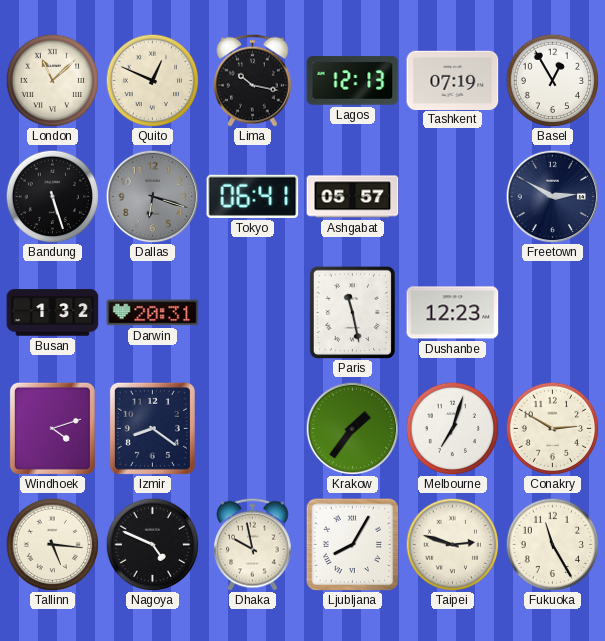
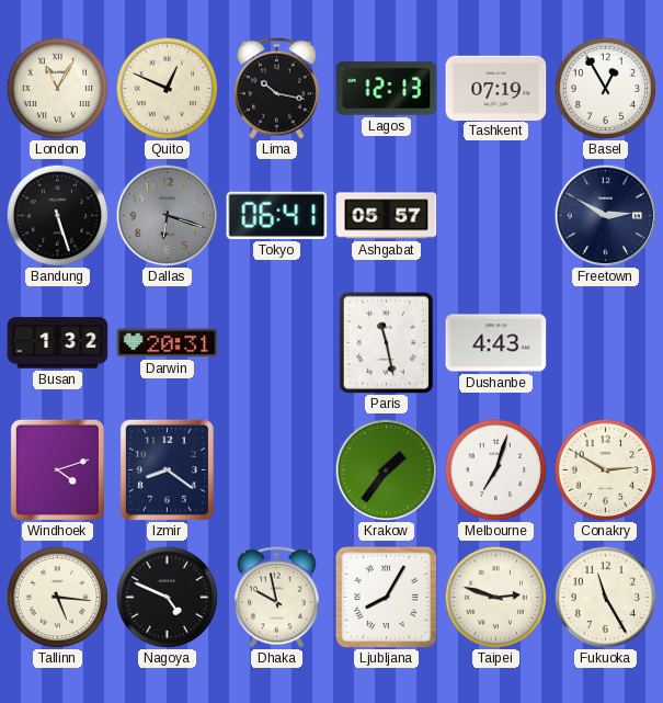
London: 11:08 -> 11:05 (57, 88)
Dushanbe: 12:23 -> 4:43 (496, 343)
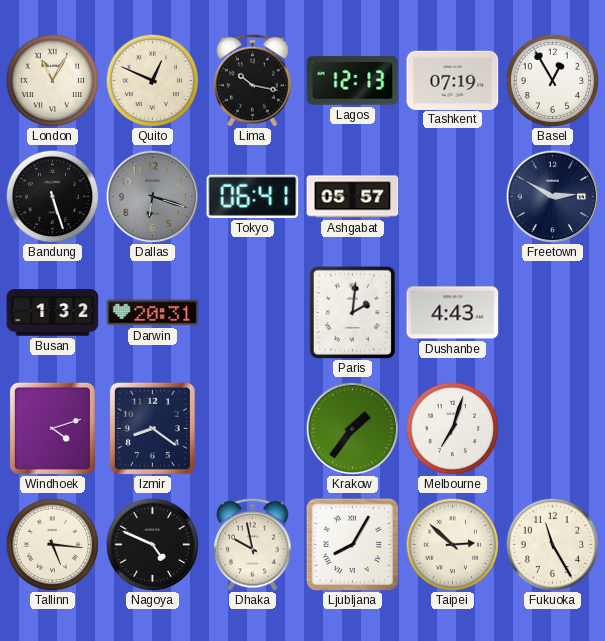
Paris: 11:28 -> 2:01 (352, 312)
Conakry: 2:50 -> none (605, 469)
Taipei: 2:48 -> 2:52 (452, 544)
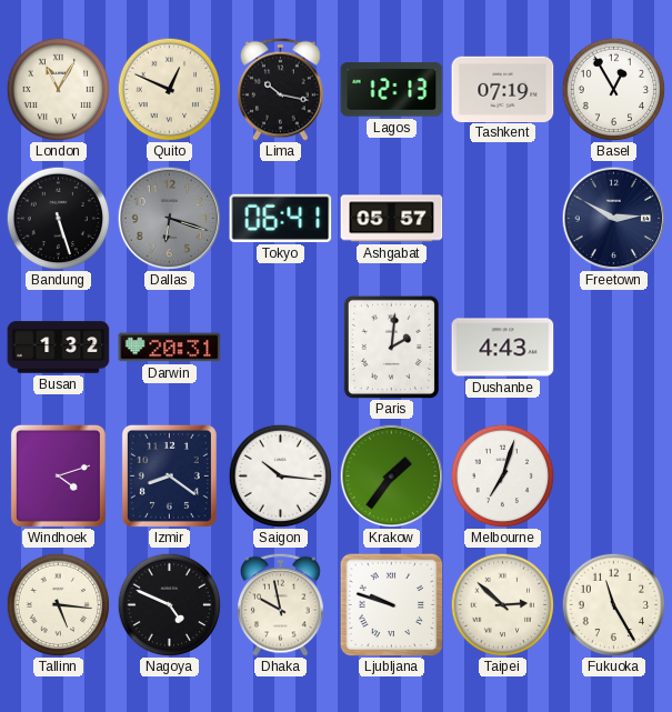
Saigon: none -> 10:16 (280, 475)
Ljubljana: 8:05 -> 9:48 (391, 604)
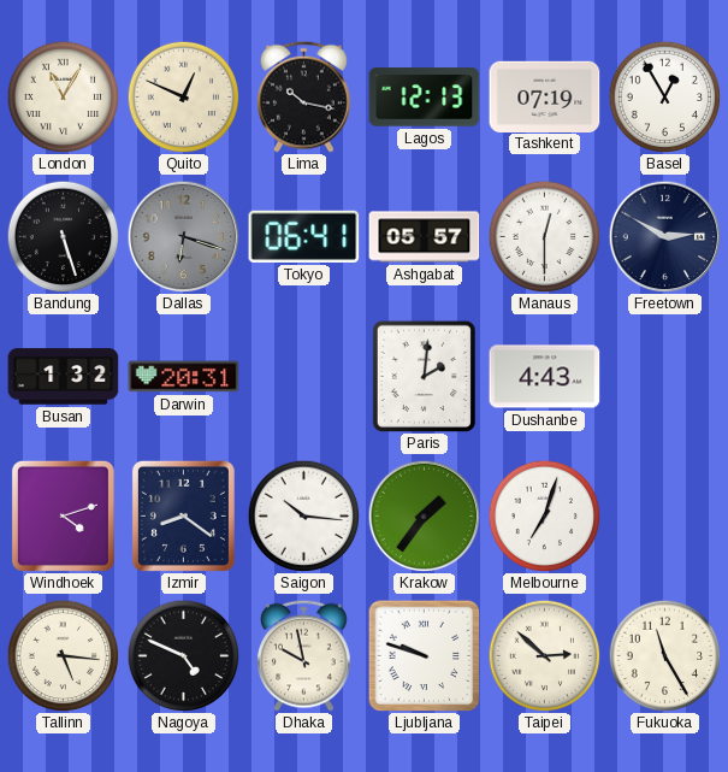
Manaus: none -> 12:30 (544, 236)
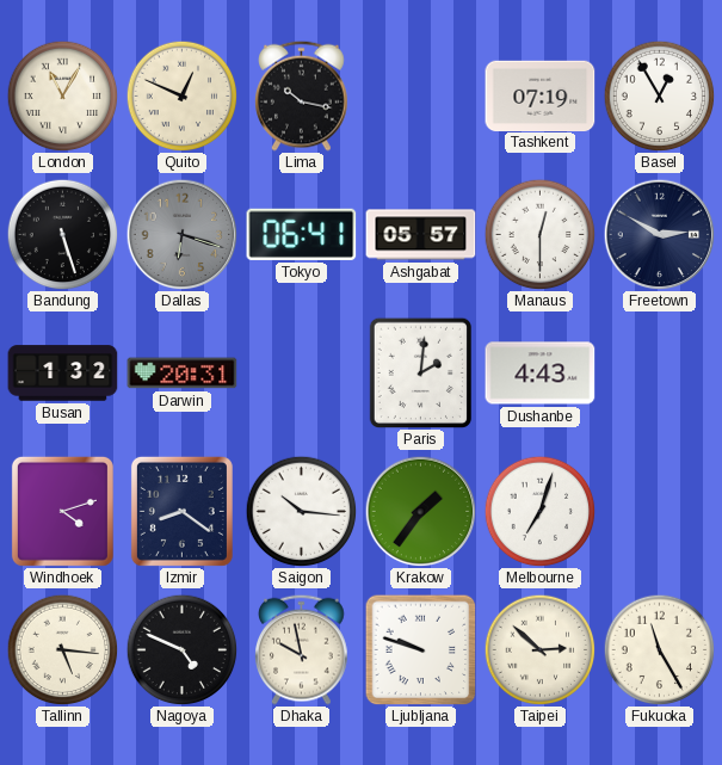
Lagos: 12:13 -> none (425, 98)
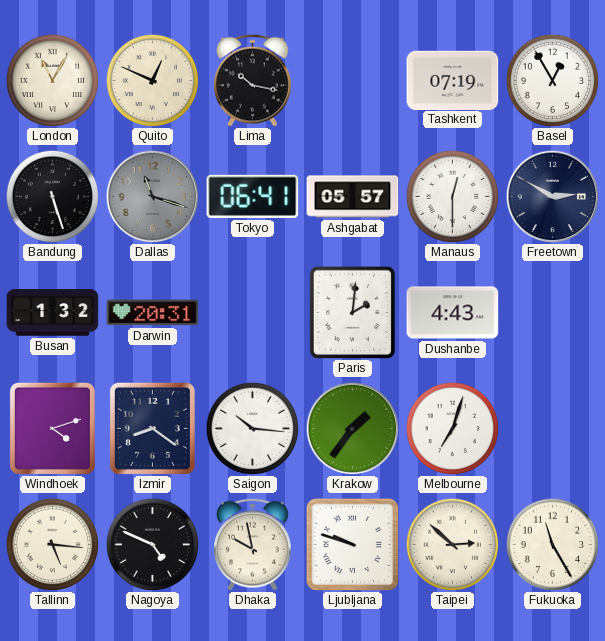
Dallas: 6:18 -> 11:18 (152, 196)
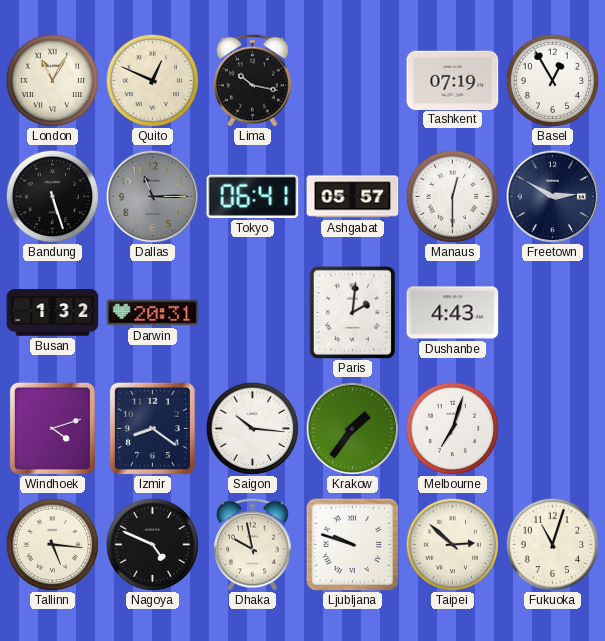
Dallas: 11:18 -> 11:15 (152, 196)
Fukuoka: 11:25 -> 11:03 (552, 544)
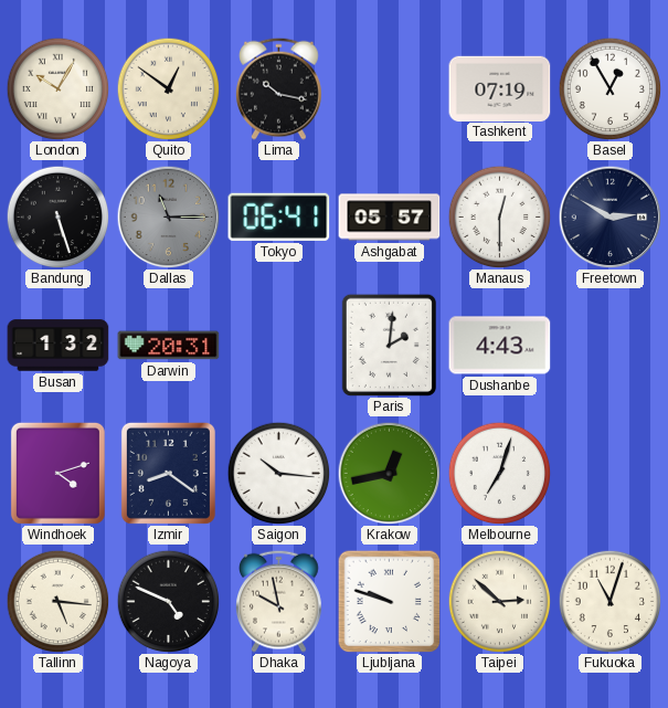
London: 11:05 -> 10:05 (57, 88)
Quito: 12:49 -> 12:51 (168, 88)
Krakow: 1:36 -> 12:43 (389, 473)
